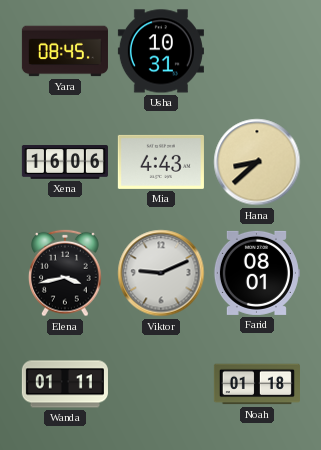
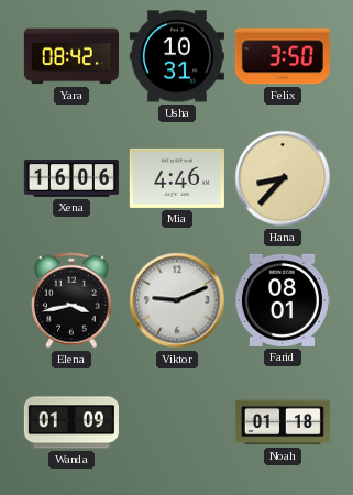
Yara: 08:45 -> 08:42 (71, 56)
Felix: none -> 3:50 (283, 56)
Mia: 4:43 -> 4:46 (177, 178)
Hana: 8:38 -> 8:37 (283, 178)
Wanda: 01:11 -> 01:09 (71, 422)
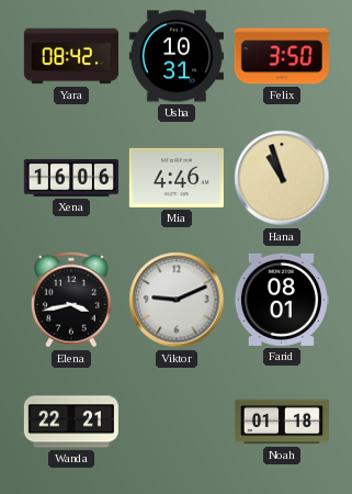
Hana: 8:37 -> 10:57 (282, 178)
Wanda: 01:09 -> 22:21 (71, 422)
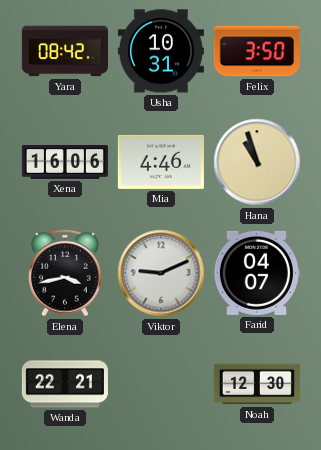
Farid: 08:01 -> 04:07 (256, 273)
Noah: 01:18 -> 12:30 (257, 384)
